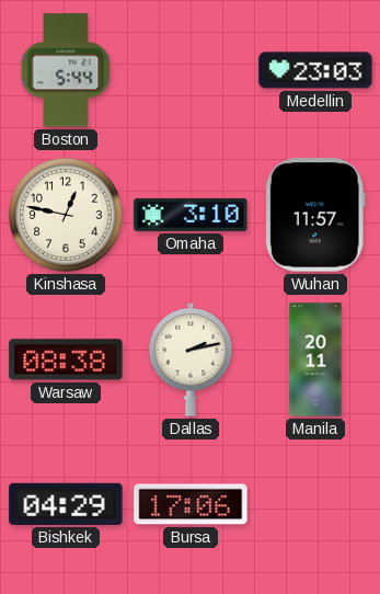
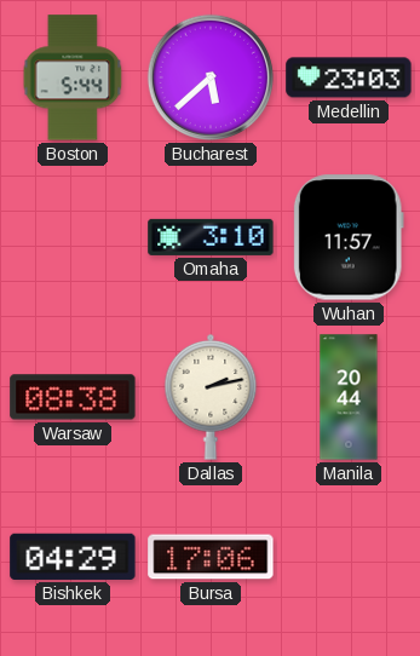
Bucharest: none -> 5:38 (211, 77)
Kinshasa: 12:47 -> none (66, 215)
Manila: 20:11 -> 20:44 (349, 397)
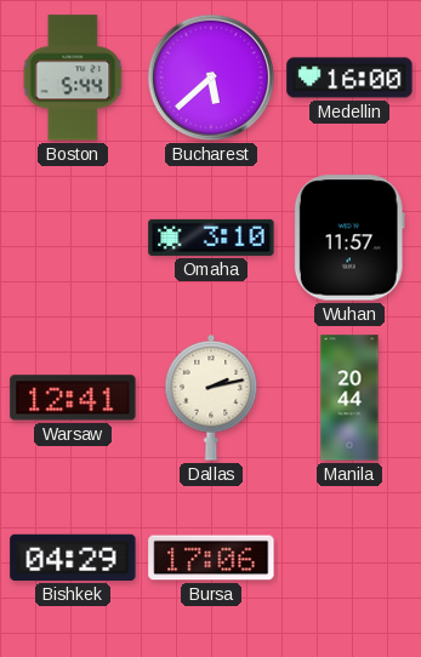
Medellin: 23:03 -> 16:00 (349, 78)
Warsaw: 08:38 -> 12:41 (73, 398)
